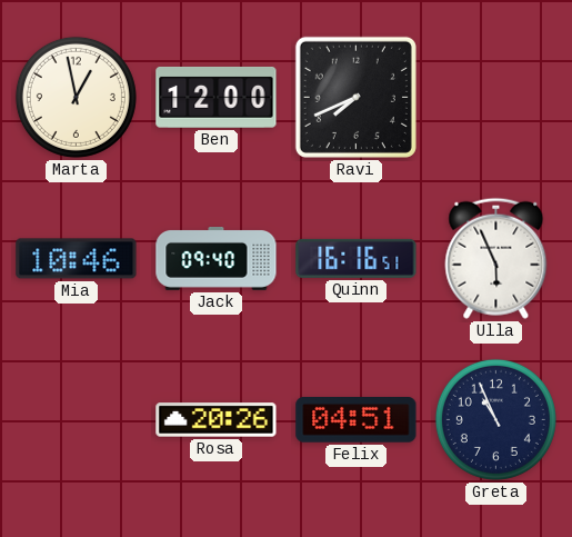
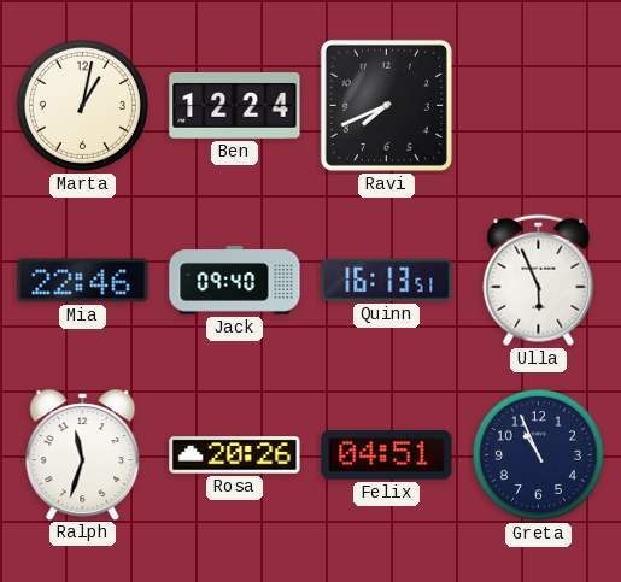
Marta: 12:58 -> 1:02 (82, 105)
Ben: 12:00 -> 12:24 (235, 105)
Mia: 10:46 -> 22:46 (83, 281)
Quinn: 16:16 -> 16:13 (387, 280)
Ralph: none -> 11:33 (83, 454)
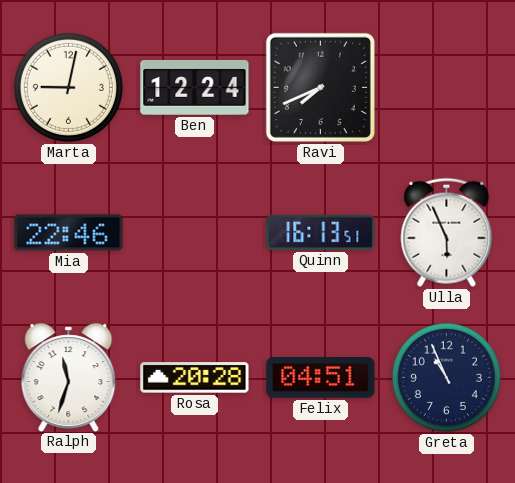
Marta: 1:02 -> 9:02 (68, 87)
Jack: 09:40 -> none (235, 281)
Rosa: 20:26 -> 20:28 (195, 378)
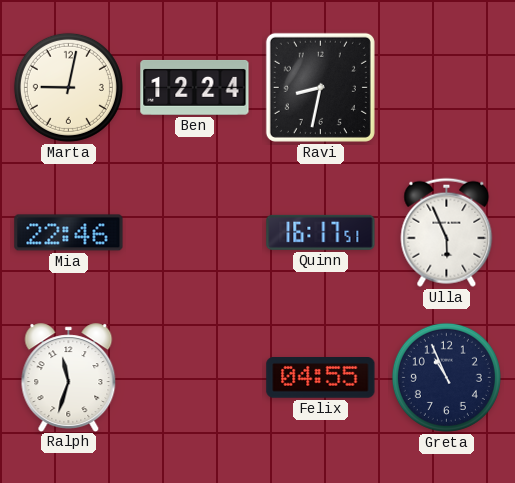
Ravi: 7:41 -> 8:32 (320, 87)
Quinn: 16:13 -> 16:17 (321, 232)
Rosa: 20:28 -> none (195, 378)
Felix: 04:51 -> 04:55 (321, 378)
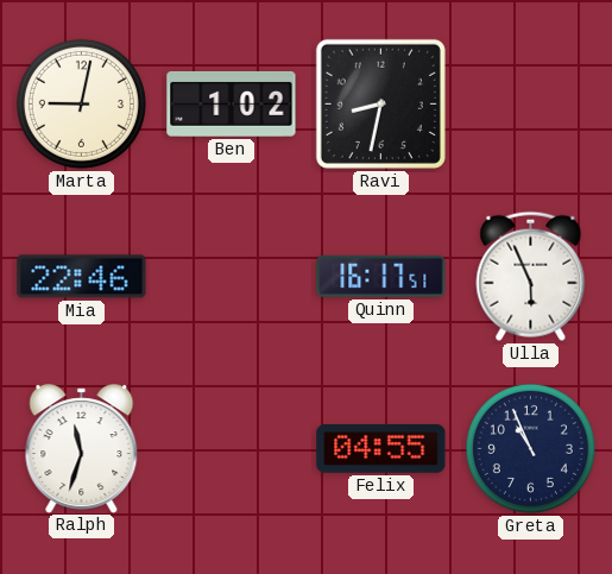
Ben: 12:24 -> 1:02 (232, 103)
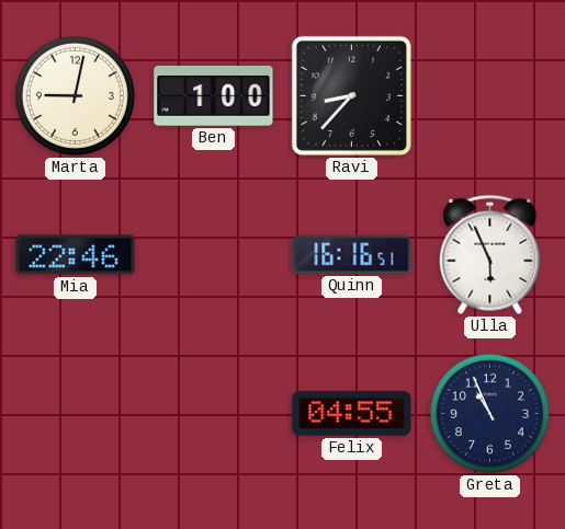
Ben: 1:02 -> 1:00 (214, 95)
Ravi: 8:32 -> 8:37 (351, 95)
Quinn: 16:17 -> 16:16 (352, 254)
Ralph: 11:33 -> none (82, 448)
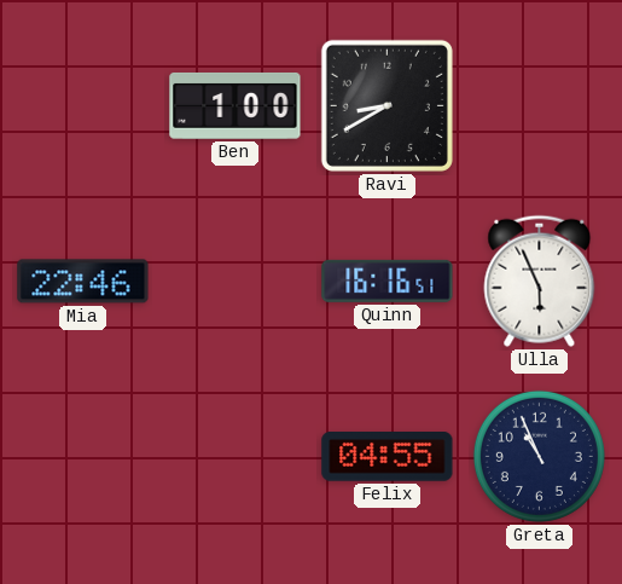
Marta: 9:02 -> none (75, 95)
Ravi: 8:37 -> 8:40 (386, 105)
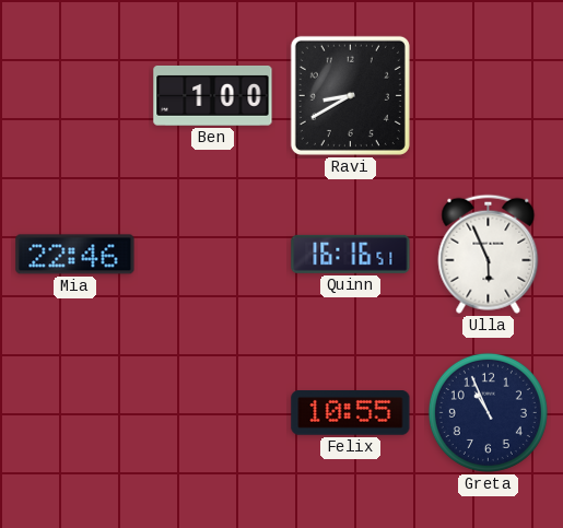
Felix: 04:55 -> 10:55 (351, 413)
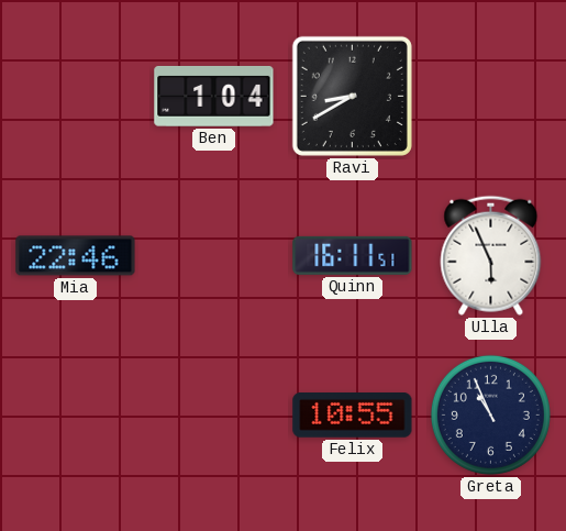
Ben: 1:00 -> 1:04 (214, 96)
Quinn: 16:16 -> 16:11 (353, 255)
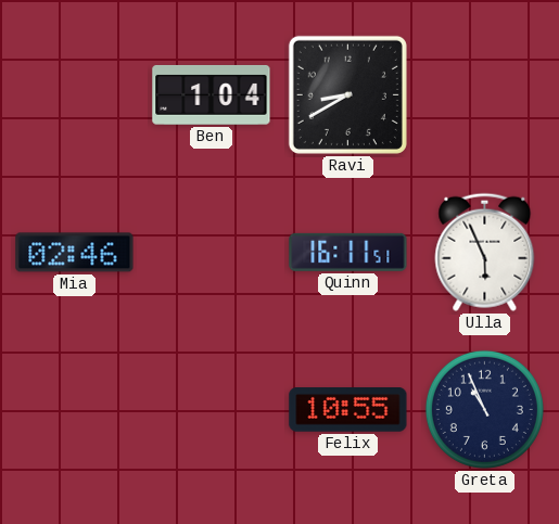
Mia: 22:46 -> 02:46 (75, 253)
